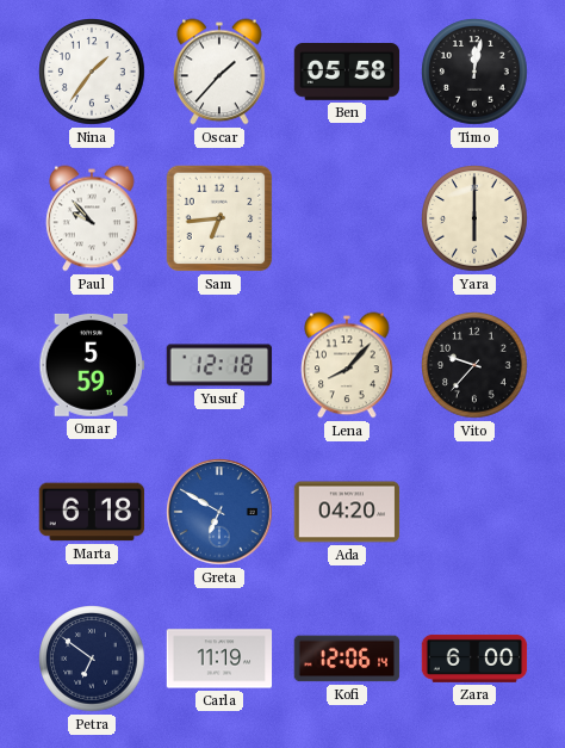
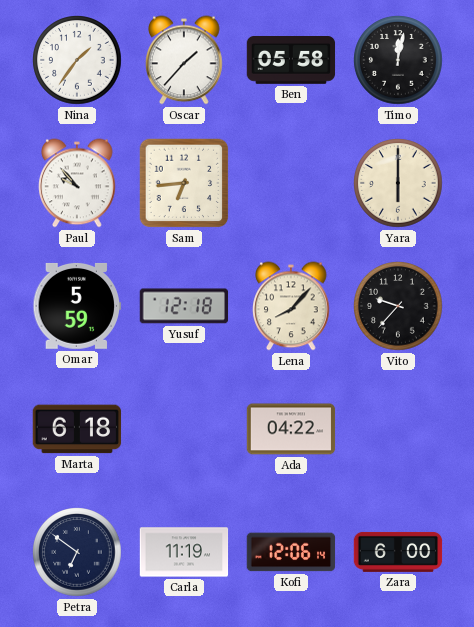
Greta: 6:50 -> none (219, 512)
Ada: 04:20 -> 04:22 (291, 429)
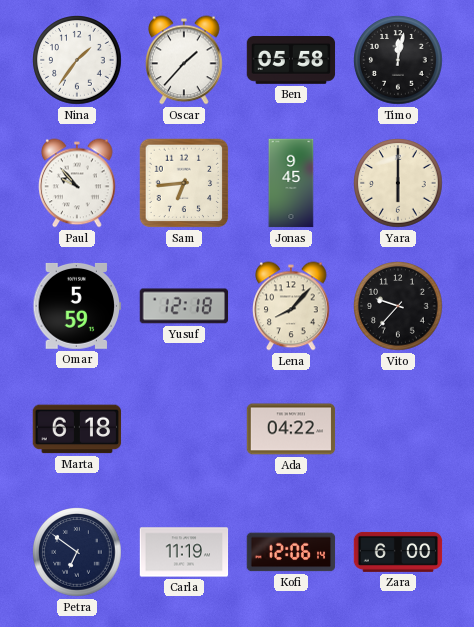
Jonas: none -> 9:45 (291, 183)
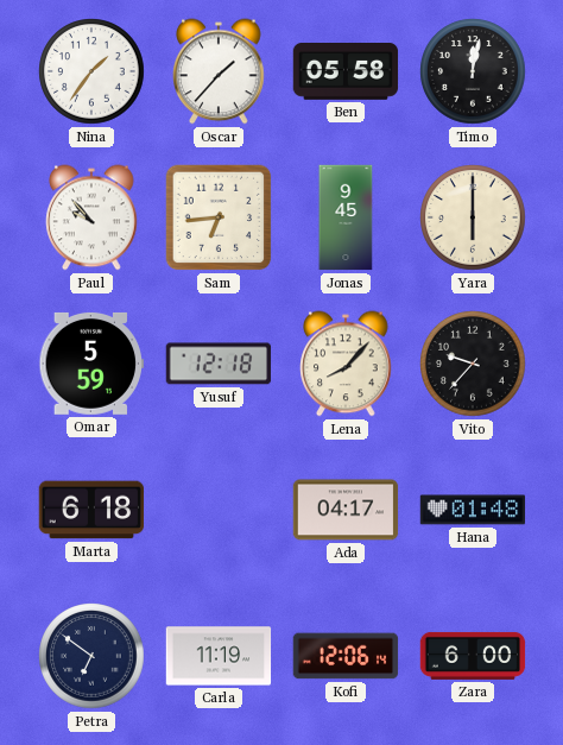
Ada: 04:22 -> 04:17 (346, 510)
Hana: none -> 01:48 (473, 510)
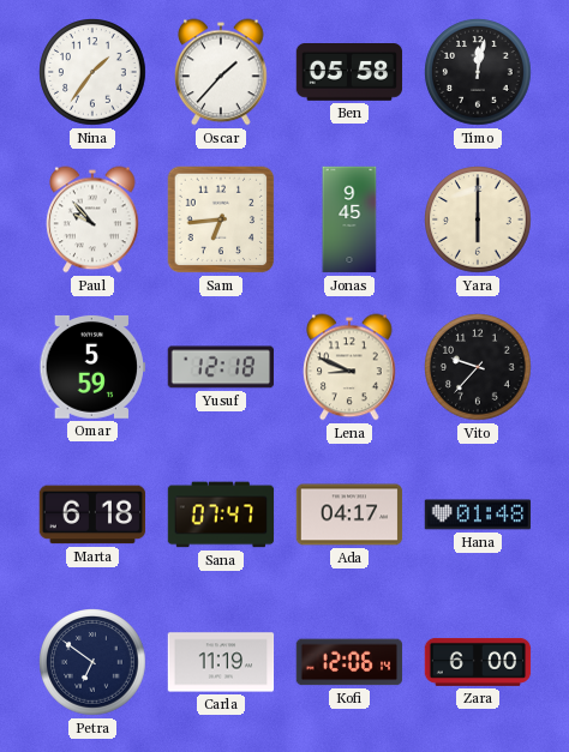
Lena: 8:07 -> 8:49 (349, 367)
Sana: none -> 07:47 (221, 515)
